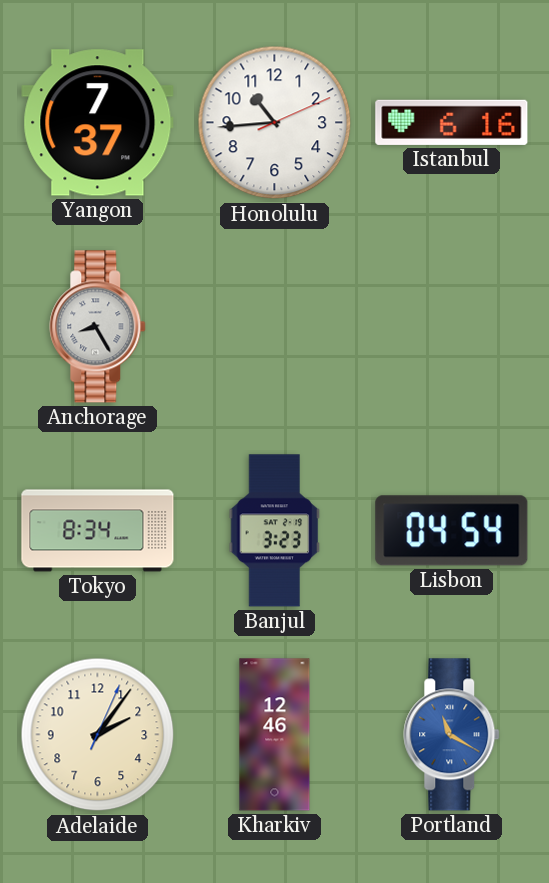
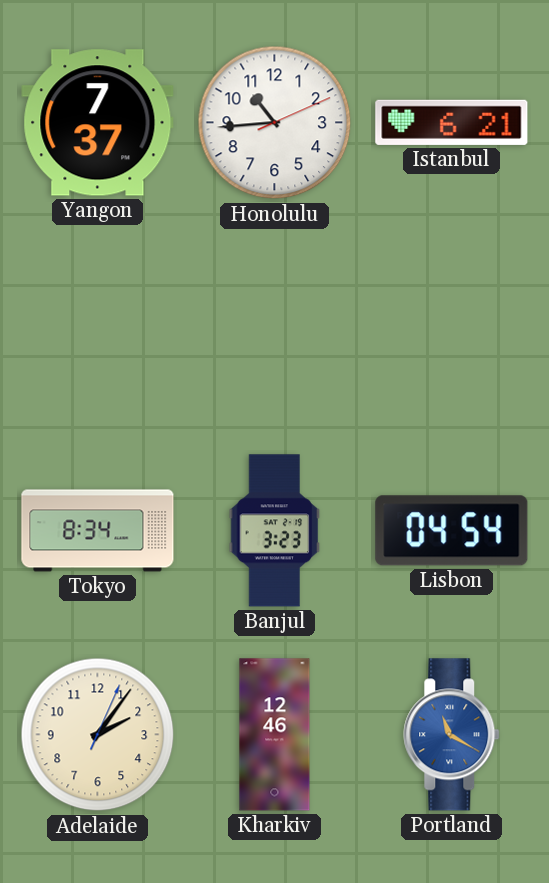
Istanbul: 6:16 -> 6:21 (452, 122)
Anchorage: 8:25 -> none (98, 327)
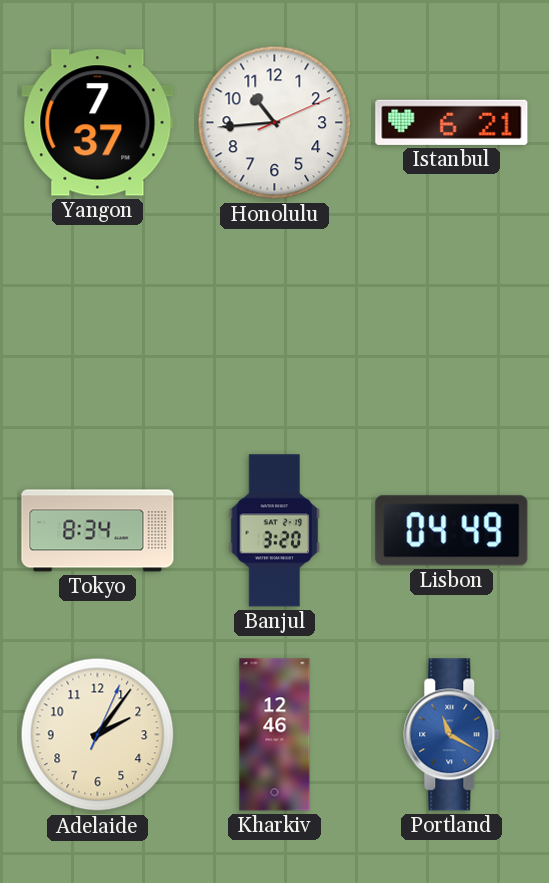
Banjul: 3:23 -> 3:20 (275, 531)
Lisbon: 04:54 -> 04:49 (452, 531)
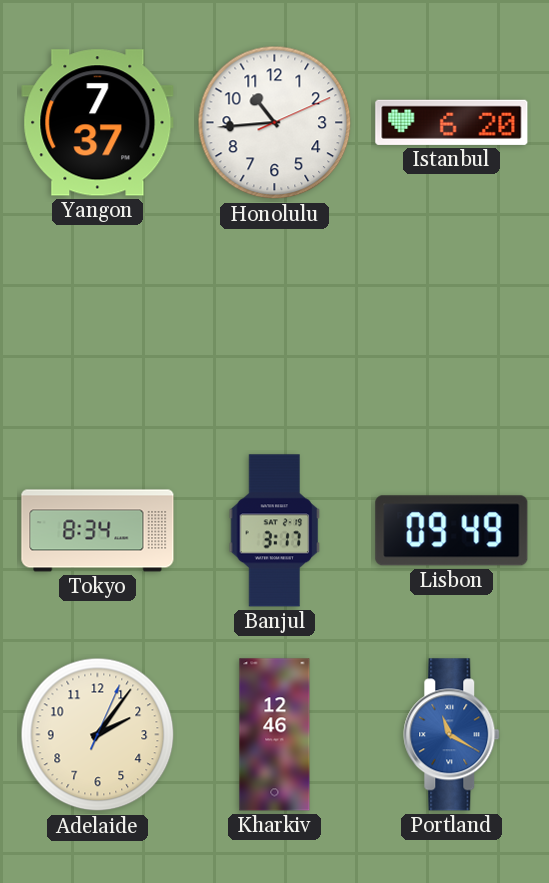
Istanbul: 6:21 -> 6:20 (452, 122)
Banjul: 3:20 -> 3:17 (275, 531)
Lisbon: 04:49 -> 09:49 (452, 531)
